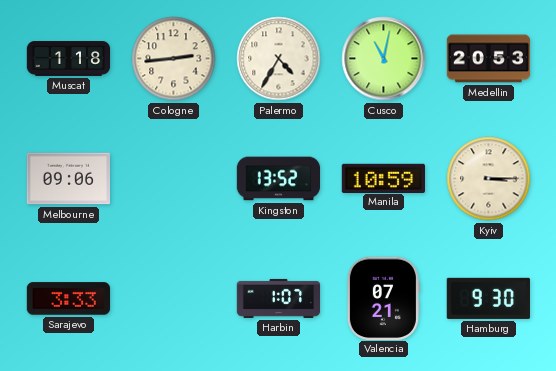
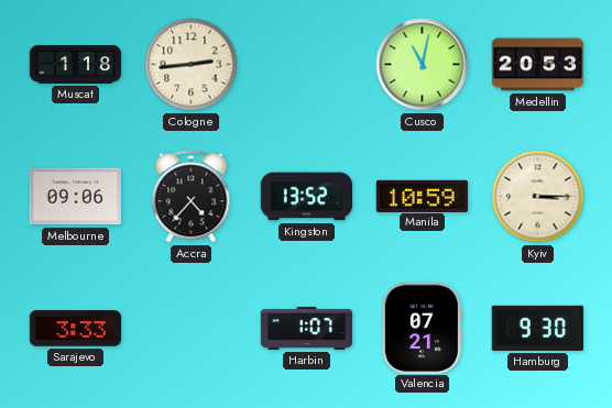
Palermo: 4:35 -> none (279, 59)
Accra: none -> 4:37 (192, 197)
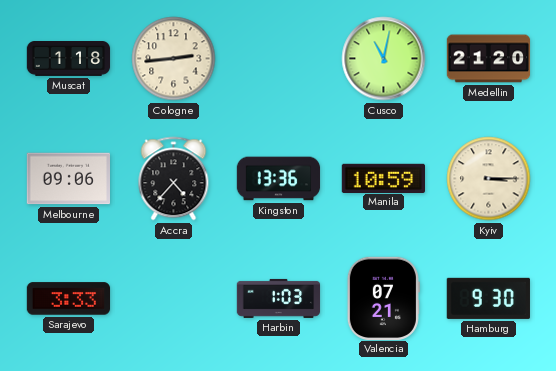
Medellin: 20:53 -> 21:20 (489, 59)
Kingston: 13:52 -> 13:36 (279, 179)
Harbin: 1:07 -> 1:03 (279, 298)
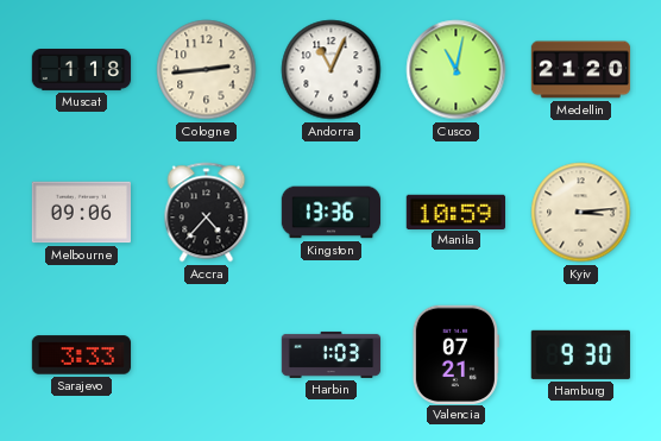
Andorra: none -> 11:04 (332, 70)
Kyiv: 3:15 -> 3:14 (581, 213)
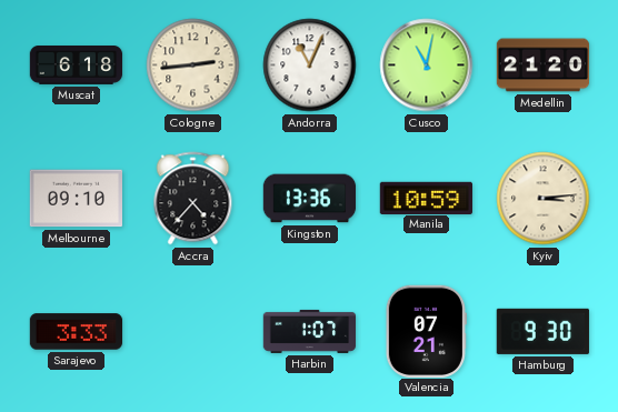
Muscat: 1:18 -> 6:18 (77, 66)
Melbourne: 09:06 -> 09:10 (76, 199)
Harbin: 1:03 -> 1:07 (310, 331)
